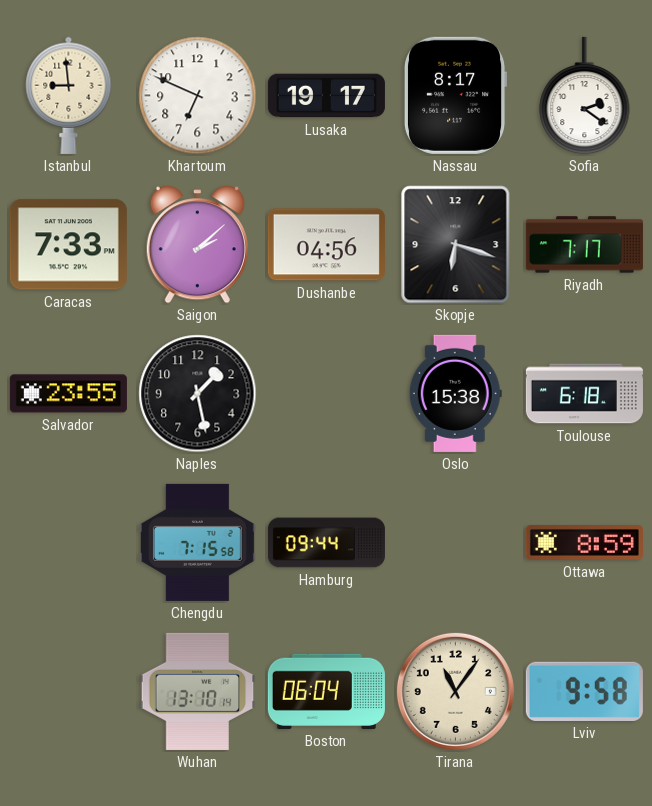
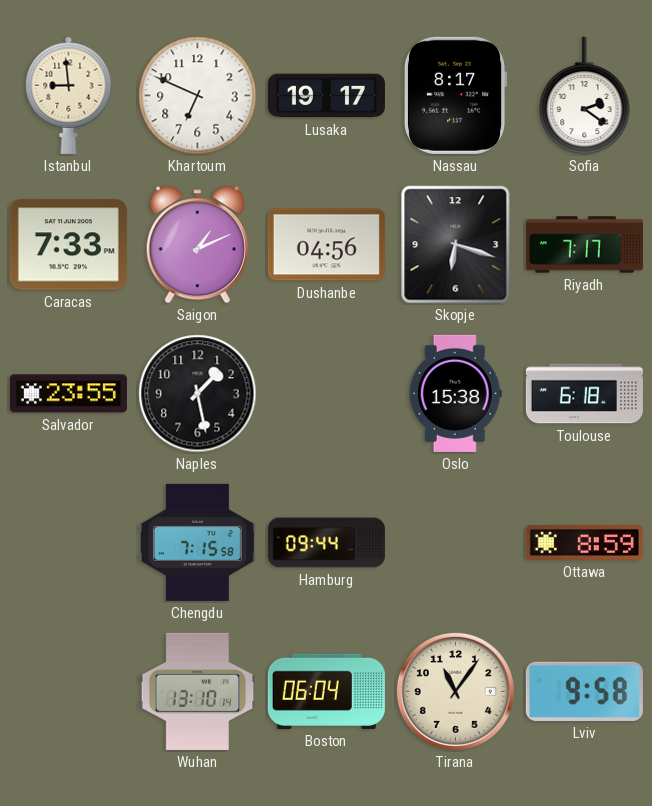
Saigon: 2:08 -> 1:11 (197, 245)
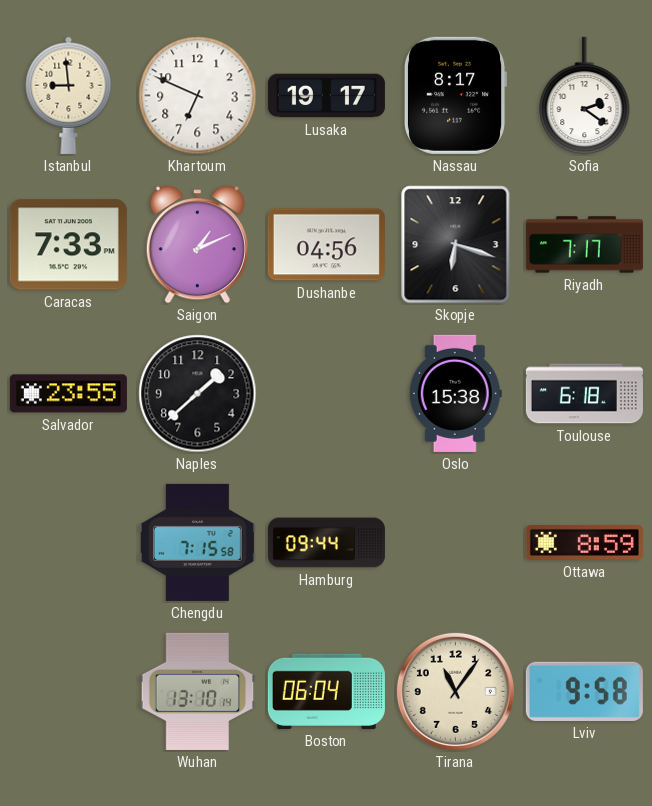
Naples: 1:28 -> 1:38 (198, 394)
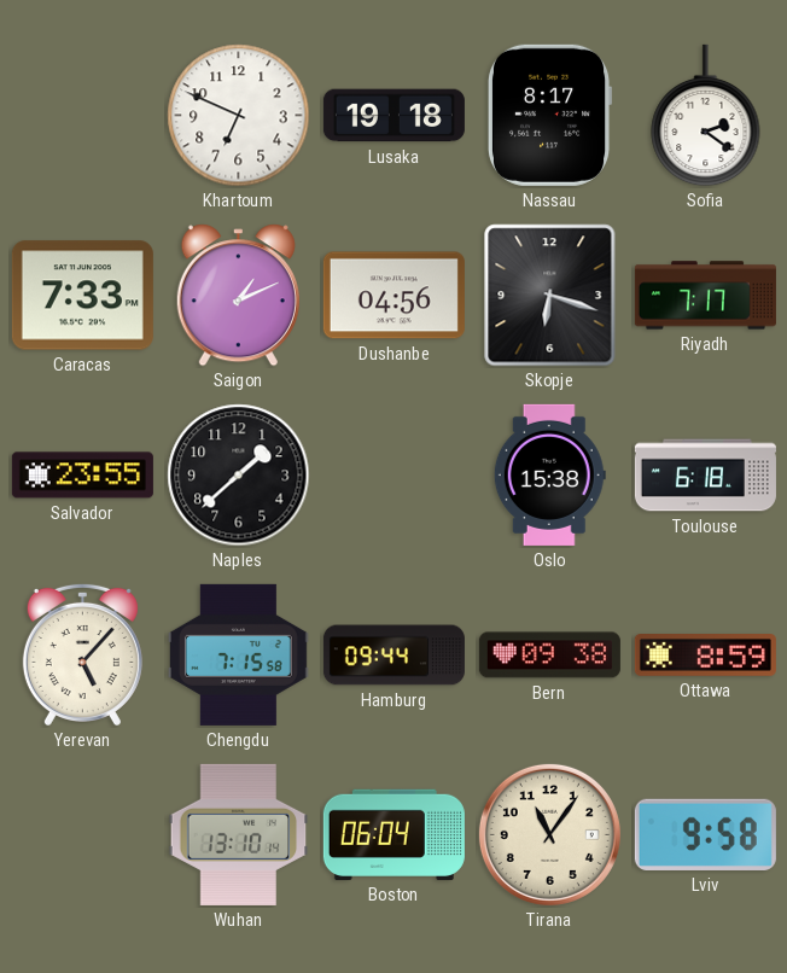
Istanbul: 8:59 -> none (69, 95)
Lusaka: 19:17 -> 19:18 (393, 116)
Yerevan: none -> 5:07 (82, 654)
Bern: none -> 09:38 (549, 656)
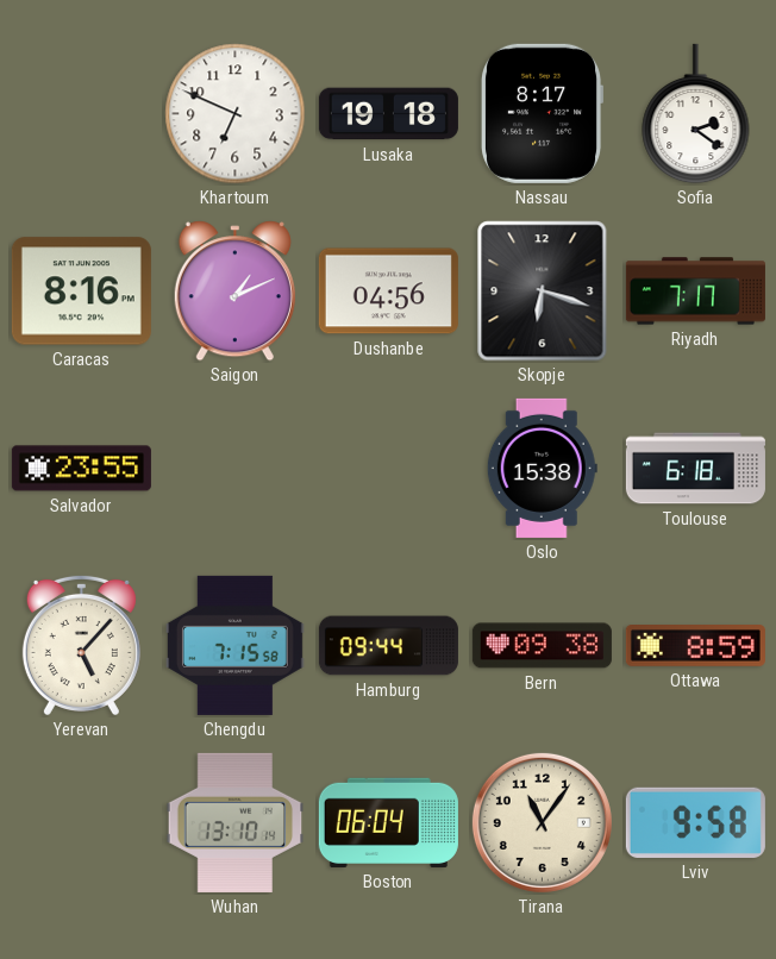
Caracas: 7:33 -> 8:16 (81, 292)
Naples: 1:38 -> none (239, 476)
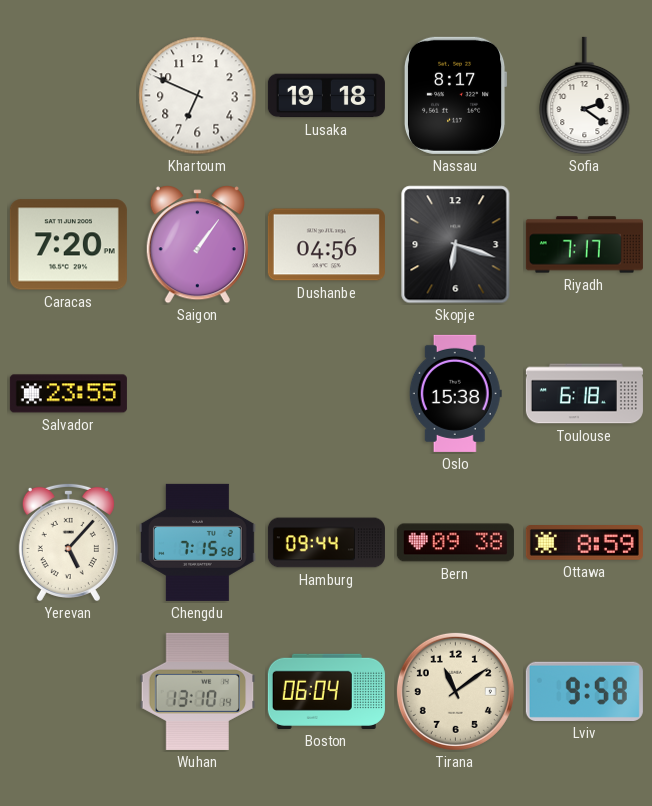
Caracas: 8:16 -> 7:20 (68, 245)
Saigon: 1:11 -> 1:06 (197, 245)
Tirana: 11:06 -> 11:09 (455, 691)
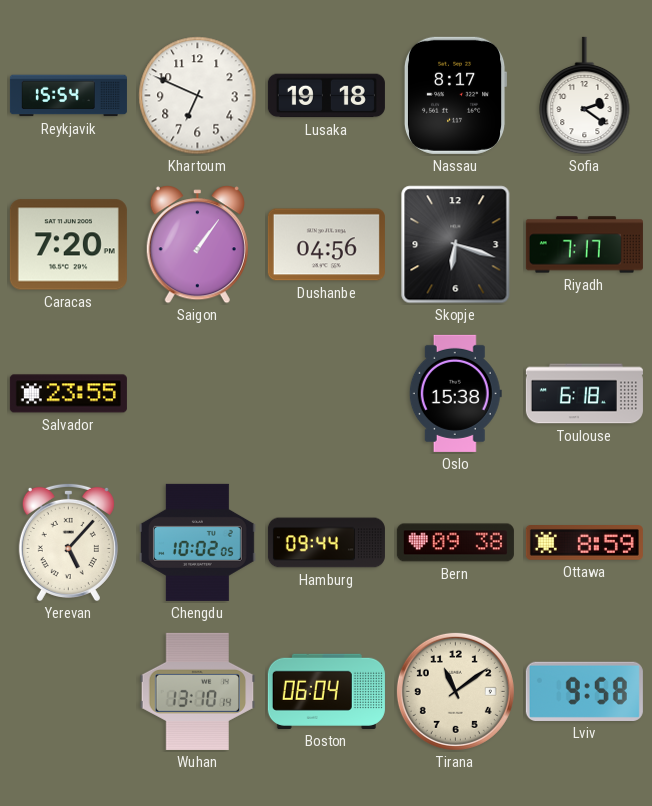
Reykjavik: none -> 15:54 (68, 96)
Chengdu: 7:15 -> 10:02 (197, 542)
